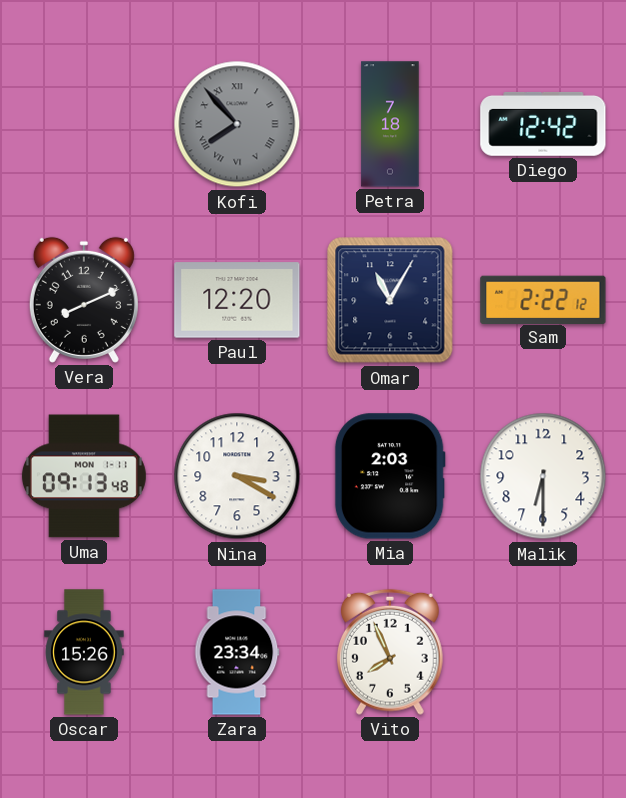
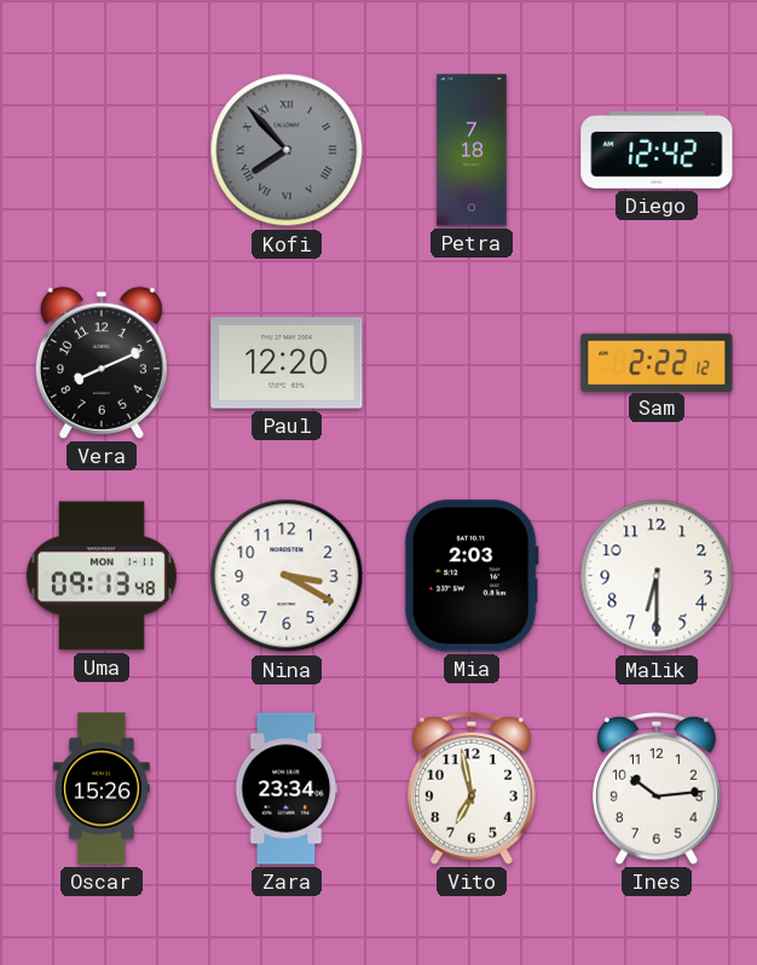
Omar: 11:05 -> none (390, 300)
Vito: 7:56 -> 6:58 (473, 788)
Ines: none -> 10:14 (658, 788)
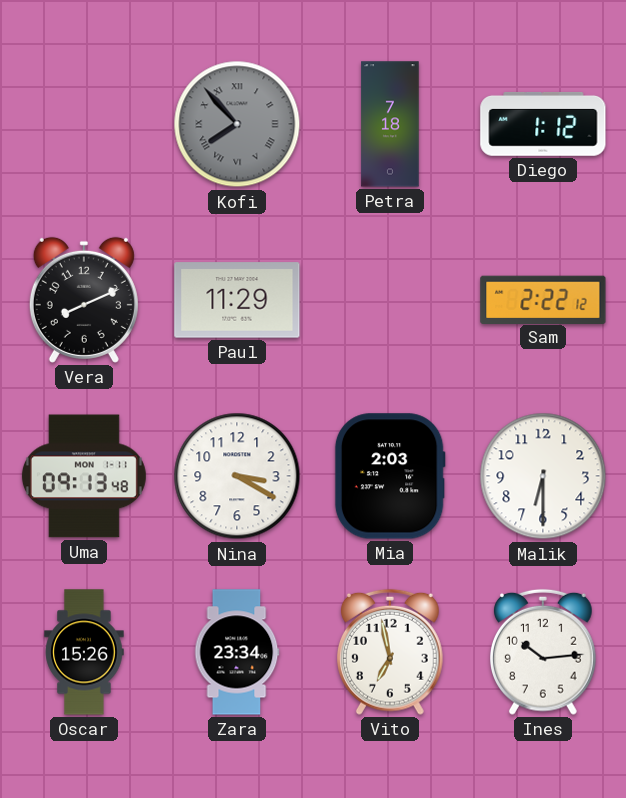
Diego: 12:42 -> 1:12 (543, 124)
Paul: 12:20 -> 11:29 (237, 300)
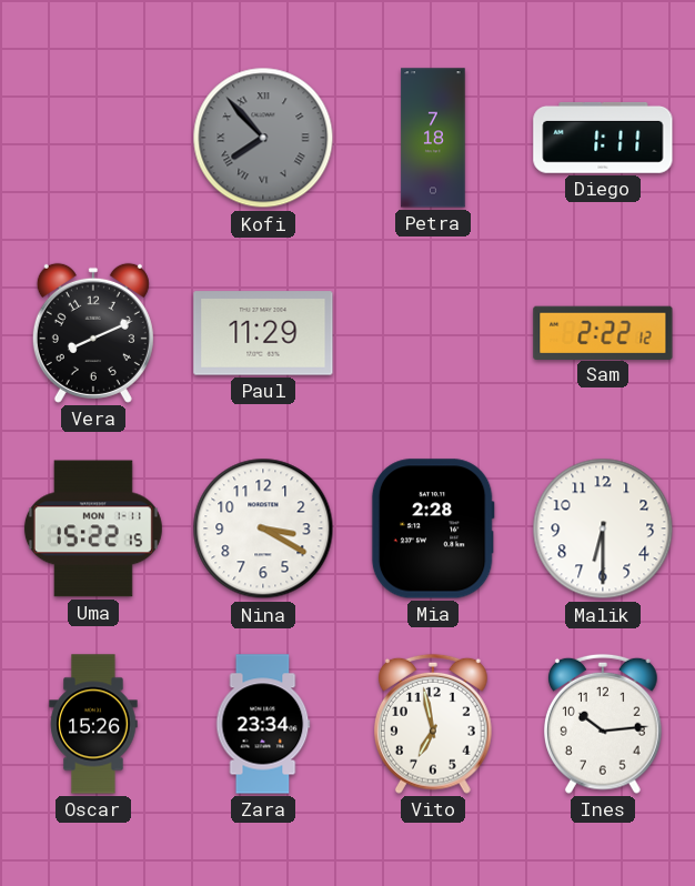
Diego: 1:12 -> 1:11 (603, 138)
Uma: 09:13 -> 15:22 (93, 528)
Mia: 2:03 -> 2:28 (433, 528)
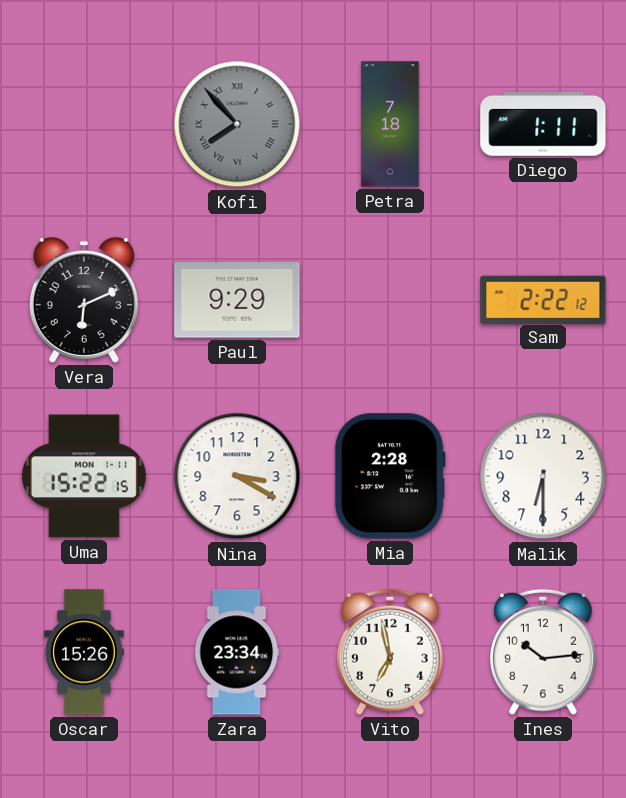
Vera: 8:11 -> 6:11 (84, 300)
Paul: 11:29 -> 9:29 (237, 300)
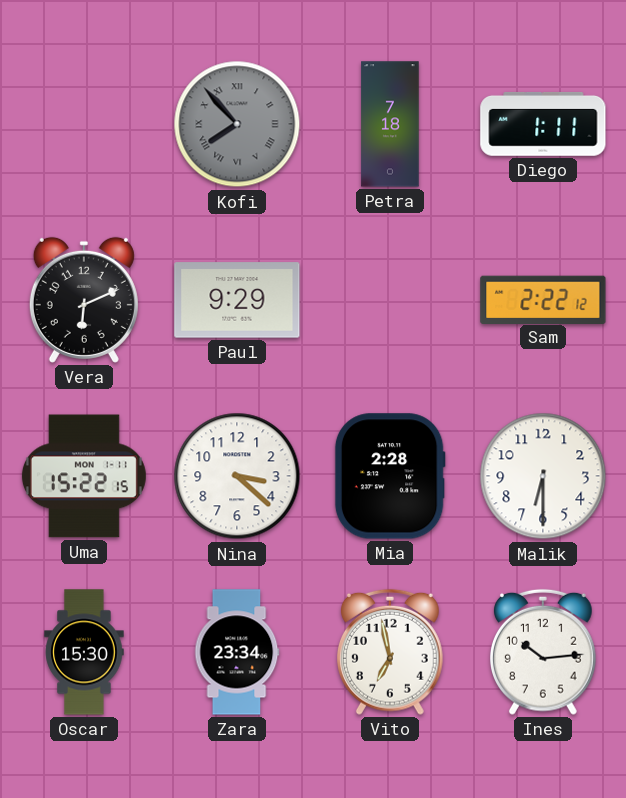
Nina: 3:20 -> 3:22 (237, 476)
Oscar: 15:26 -> 15:30 (84, 652)
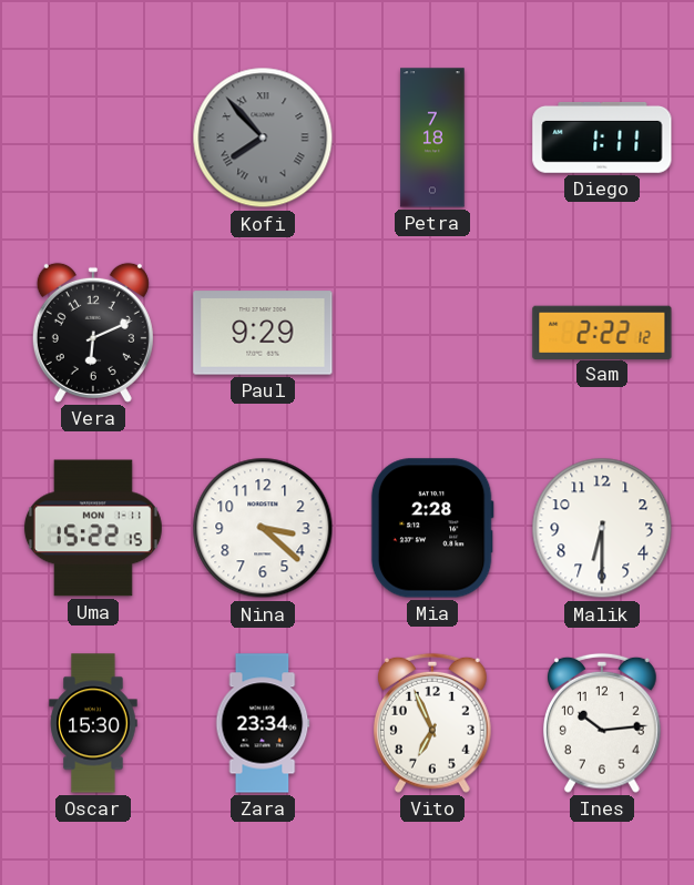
Vito: 6:58 -> 6:56 (433, 723)
